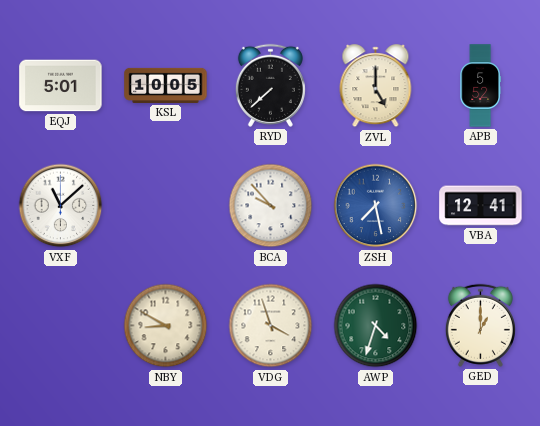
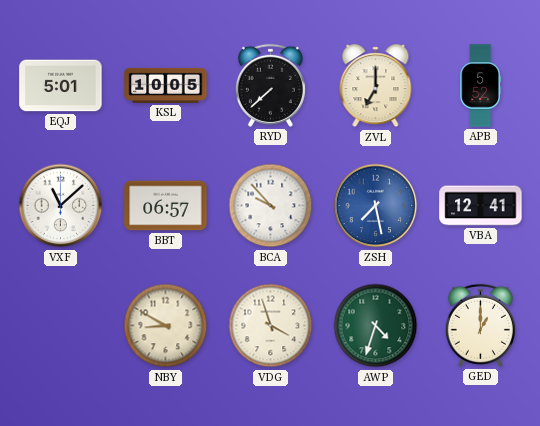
ZVL: 5:00 -> 7:00 (376, 86)
BBT: none -> 06:57 (166, 206)
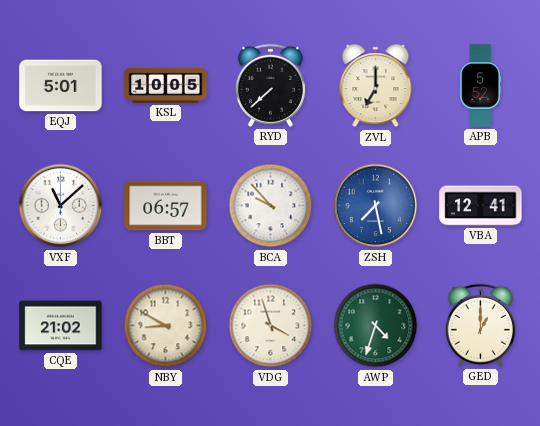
CQE: none -> 21:02 (61, 326)
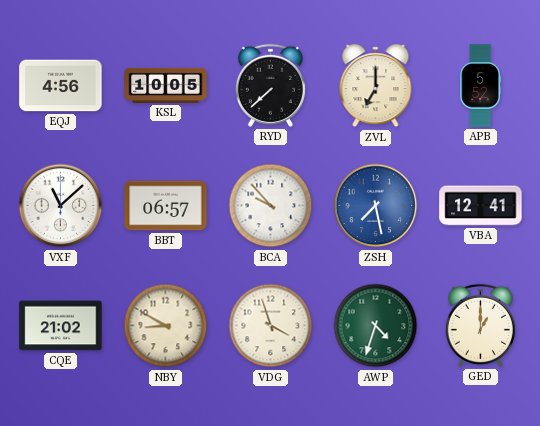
EQJ: 5:01 -> 4:56 (61, 86)
